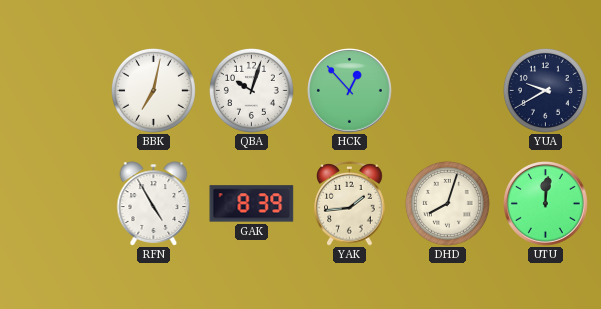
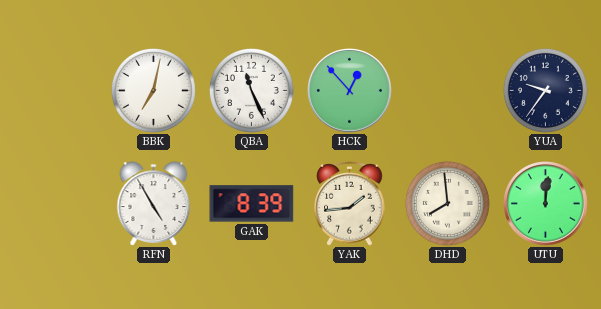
QBA: 10:03 -> 11:26 (251, 90)
YUA: 9:40 -> 9:36 (545, 90)
DHD: 8:03 -> 7:59 (447, 203)
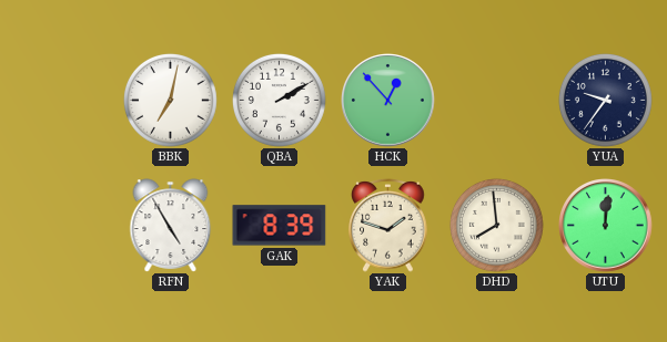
QBA: 11:26 -> 2:10 (279, 100)
YAK: 1:44 -> 1:48 (388, 225)
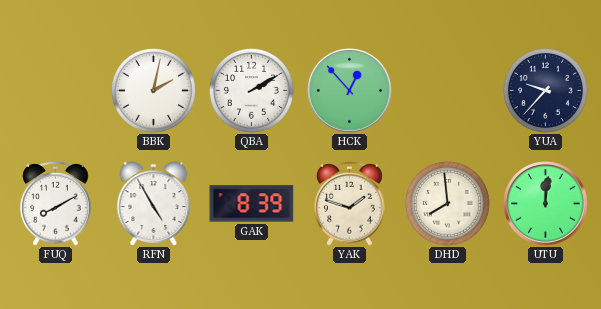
BBK: 7:02 -> 2:02 (153, 90)
YUA: 9:36 -> 9:37 (545, 90)
FUQ: none -> 8:10 (56, 203)
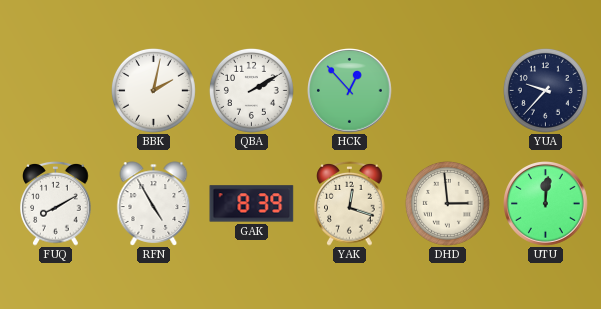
YAK: 1:48 -> 12:18 (350, 203)
DHD: 7:59 -> 2:59 (447, 203)
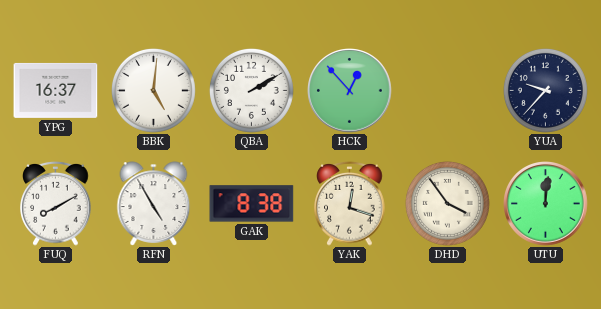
YPG: none -> 16:37 (56, 90)
BBK: 2:02 -> 5:01 (153, 90)
GAK: 8:39 -> 8:38 (252, 204)
DHD: 2:59 -> 3:54 (447, 203)
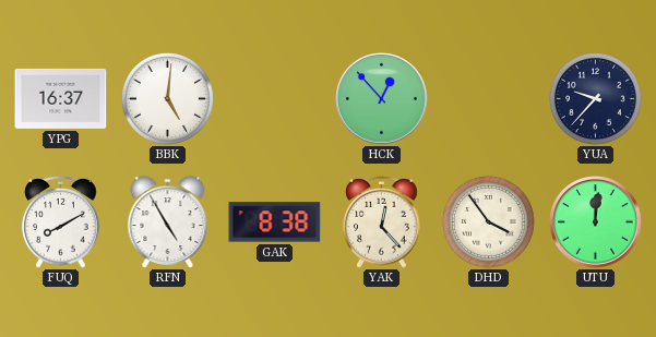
QBA: 2:10 -> none (251, 90)
YAK: 12:18 -> 12:23 (382, 221)
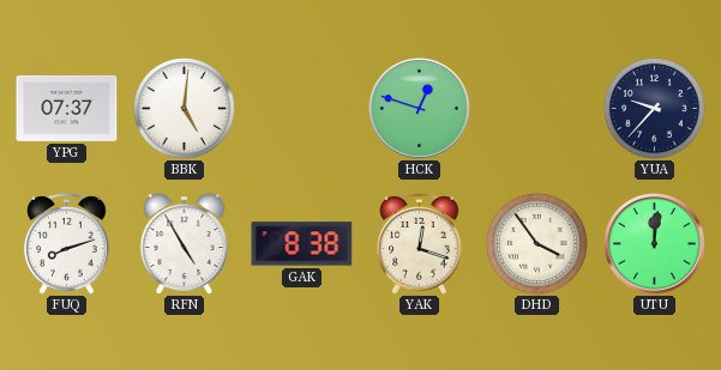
YPG: 16:37 -> 07:37 (67, 108)
HCK: 12:53 -> 12:48 (420, 109)
FUQ: 8:10 -> 8:12 (67, 243)
YAK: 12:23 -> 12:18 (420, 243)
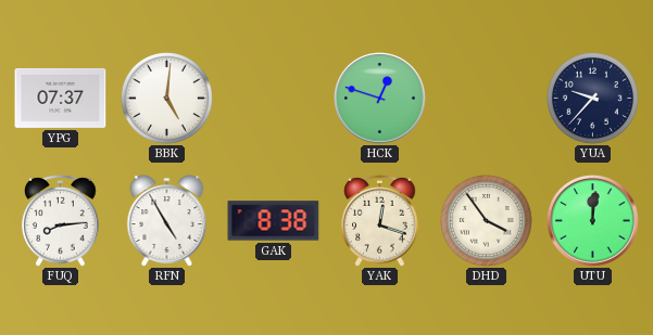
FUQ: 8:12 -> 8:14 (61, 220)
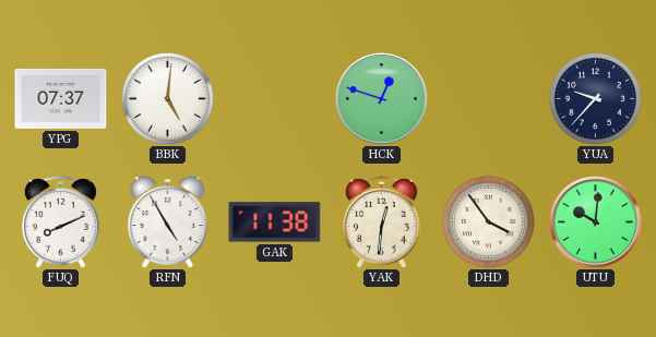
FUQ: 8:14 -> 8:11 (61, 221)
GAK: 8:38 -> 11:38 (275, 222)
YAK: 12:18 -> 12:31 (382, 221)
UTU: 12:01 -> 10:01 (596, 222)
